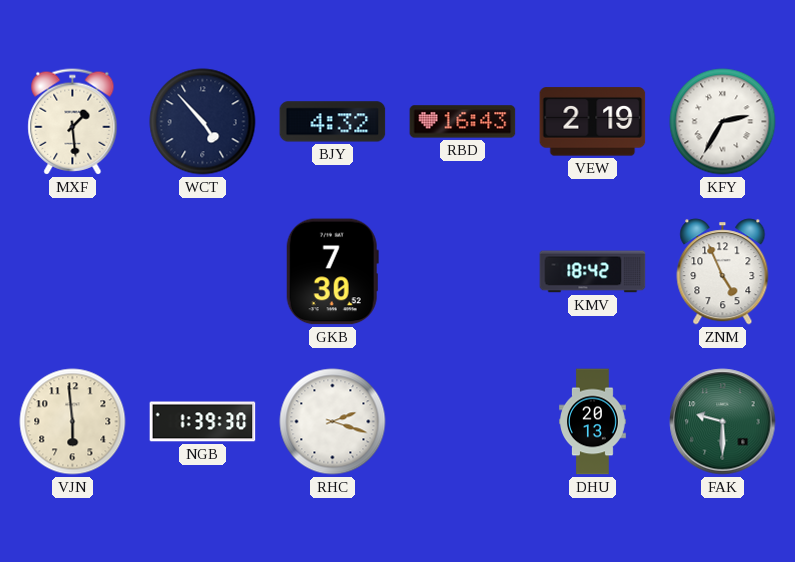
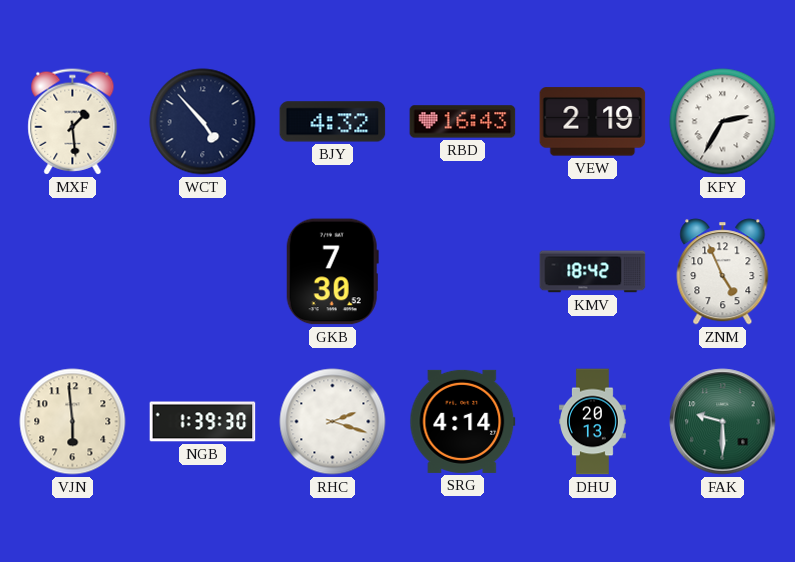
SRG: none -> 4:14 (463, 421)
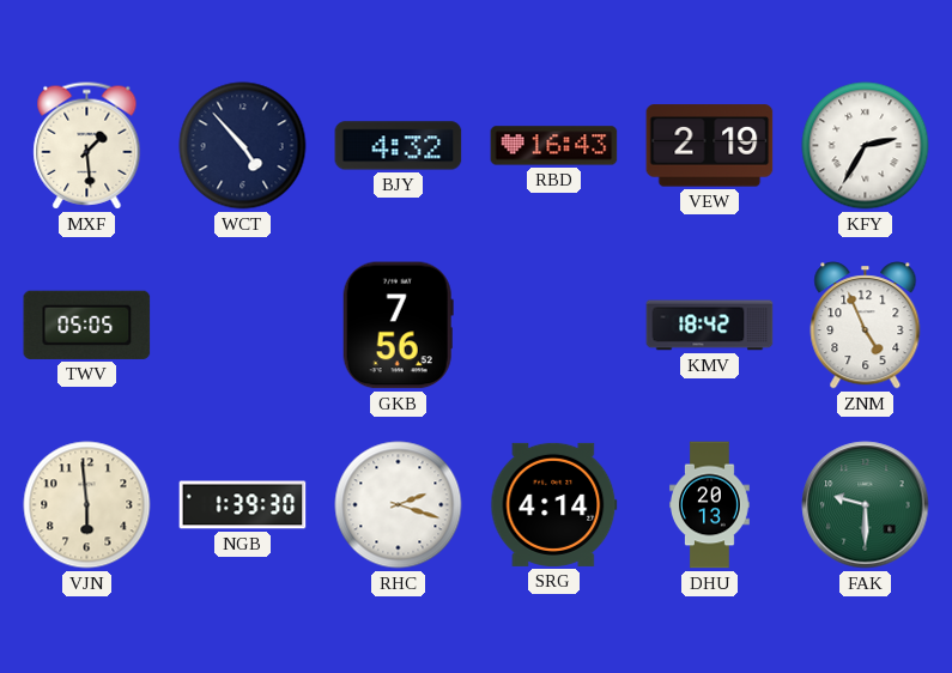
TWV: none -> 05:05 (87, 325)
GKB: 7:30 -> 7:56 (398, 326)
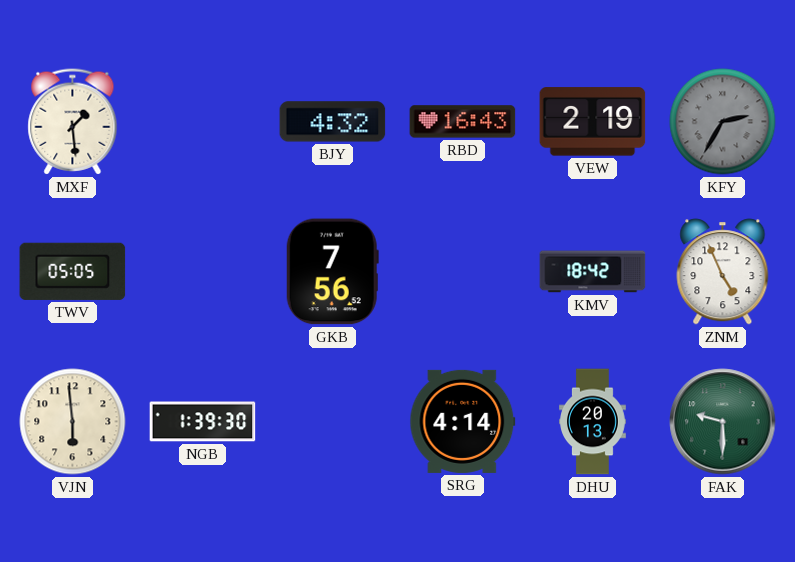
WCT: 4:53 -> none (243, 146)
KFY dial: white -> grey (723, 122)
RHC: 2:18 -> none (399, 505)
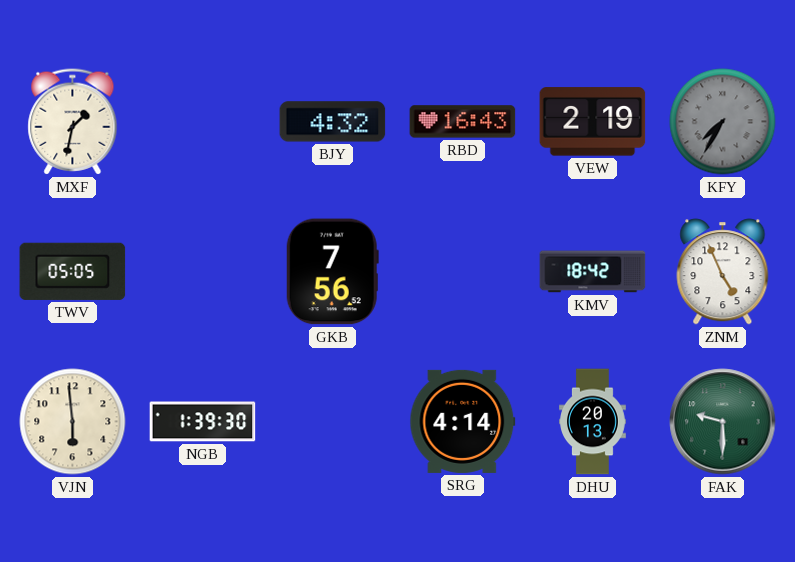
MXF: 1:29 -> 1:32 (73, 122)
KFY: 2:35 -> 7:35 (723, 122)
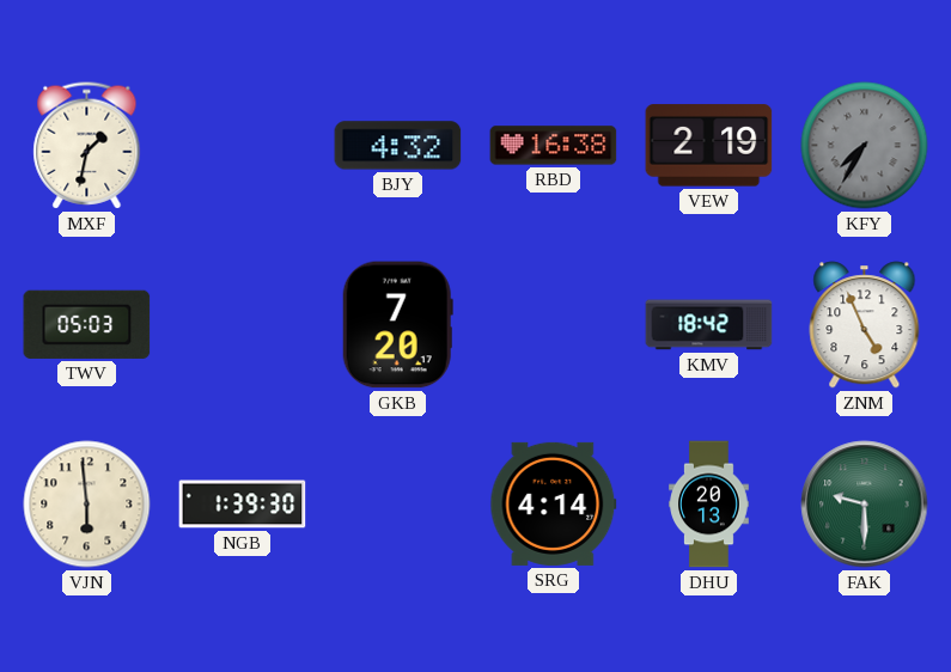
RBD: 16:43 -> 16:38 (554, 146)
TWV: 05:05 -> 05:03 (87, 324)
GKB: 7:56 -> 7:20 (397, 325)
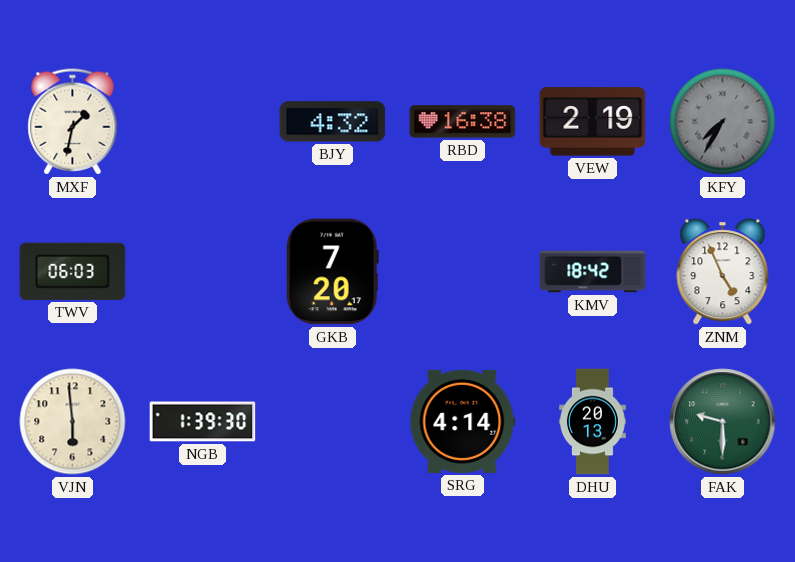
TWV: 05:03 -> 06:03 (73, 271)
